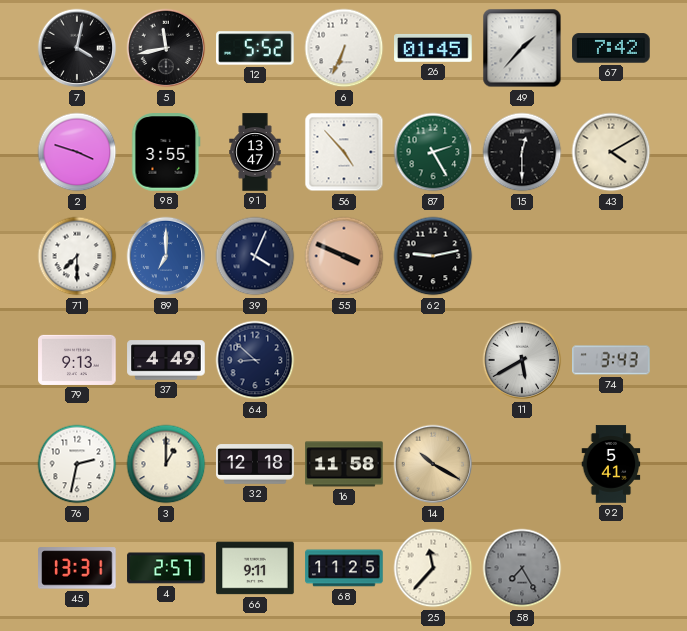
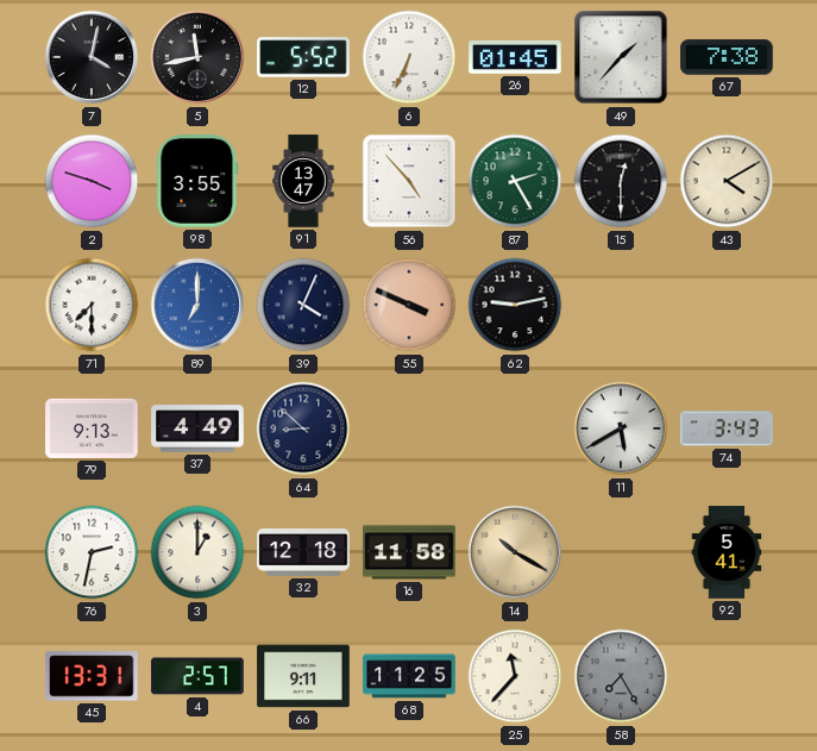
67: 7:42 -> 7:38 (727, 57)
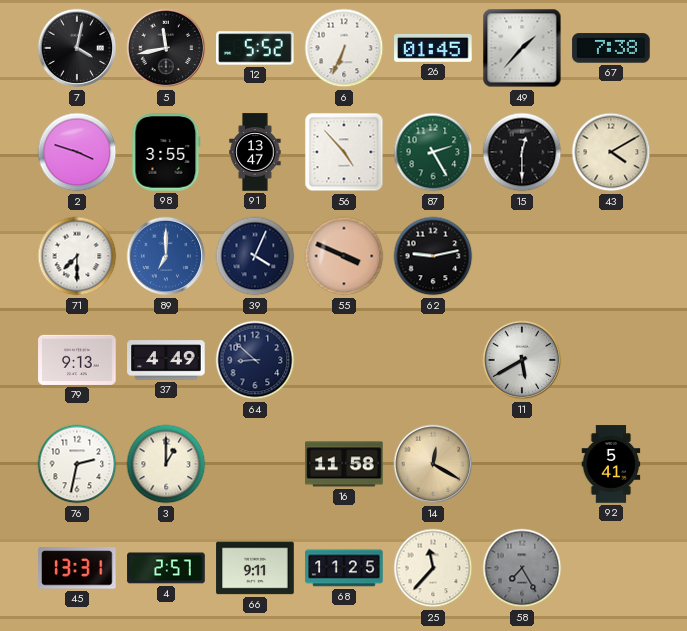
74: 3:43 -> none (727, 428)
32: 12:18 -> none (303, 552)
14: 10:20 -> 12:20 (433, 464)
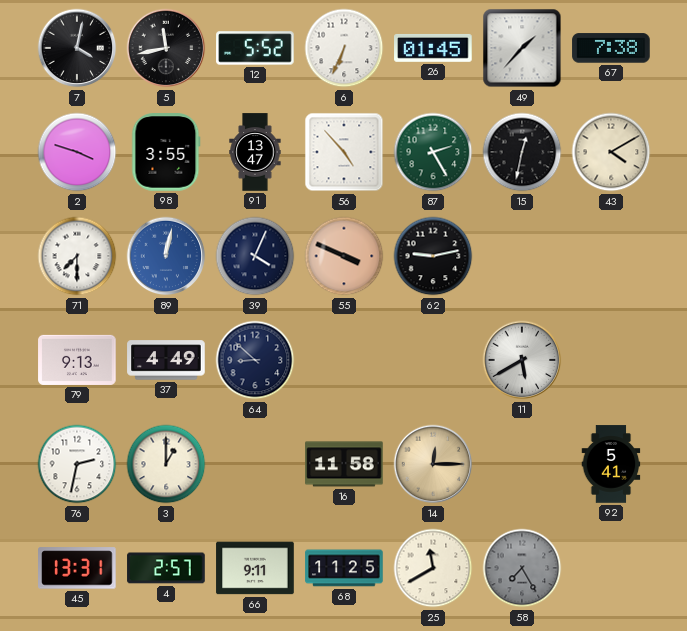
15: 12:30 -> 12:32 (522, 152)
89: 7:00 -> 12:02 (166, 256)
14: 12:20 -> 12:15 (433, 464)
25: 11:37 -> 11:40 (433, 568)
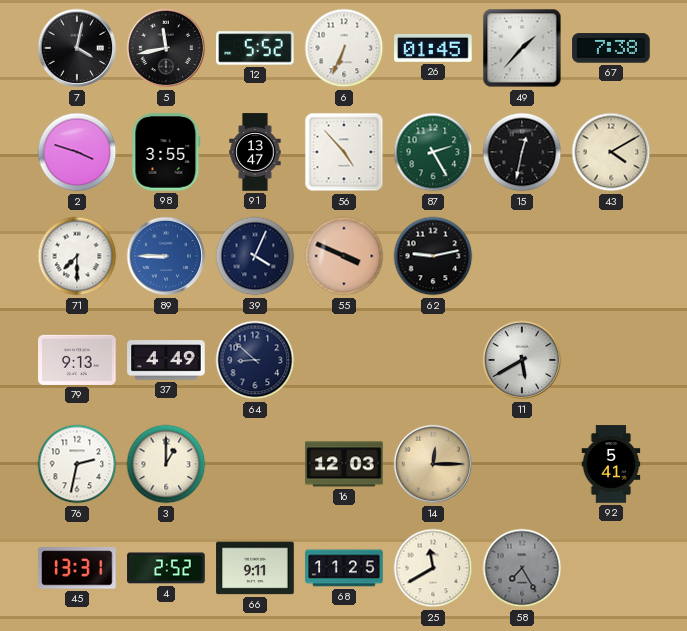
89: 12:02 -> 8:45 (166, 256)
16: 11:58 -> 12:03 (344, 464)
4: 2:57 -> 2:52 (166, 568)
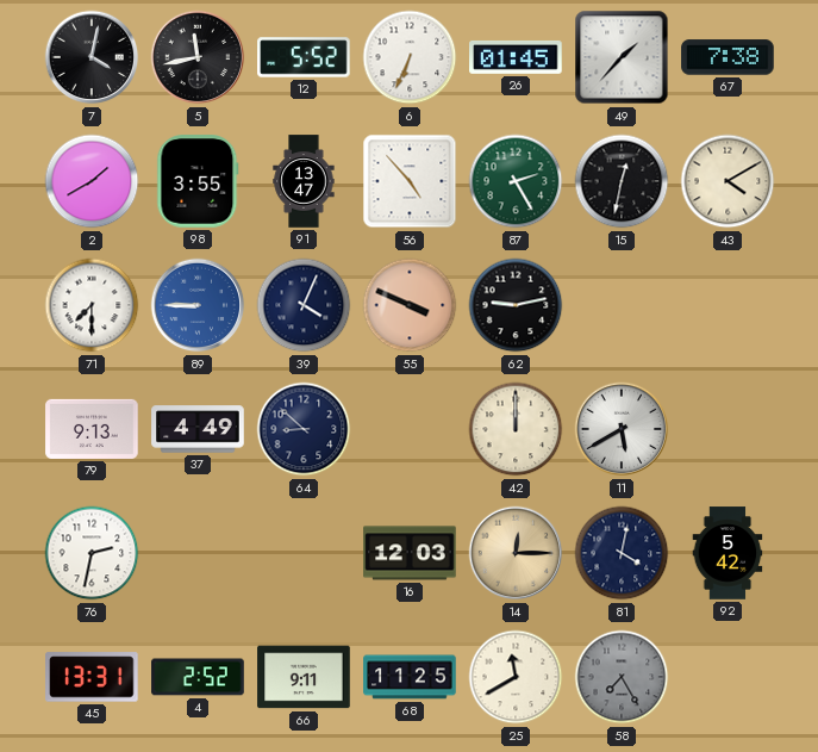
2: 3:48 -> 1:40 (92, 181)
42: none -> 12:00 (516, 429)
3: 1:00 -> none (166, 464)
81: none -> 4:02 (622, 553)
92: 5:41 -> 5:42 (728, 553)
